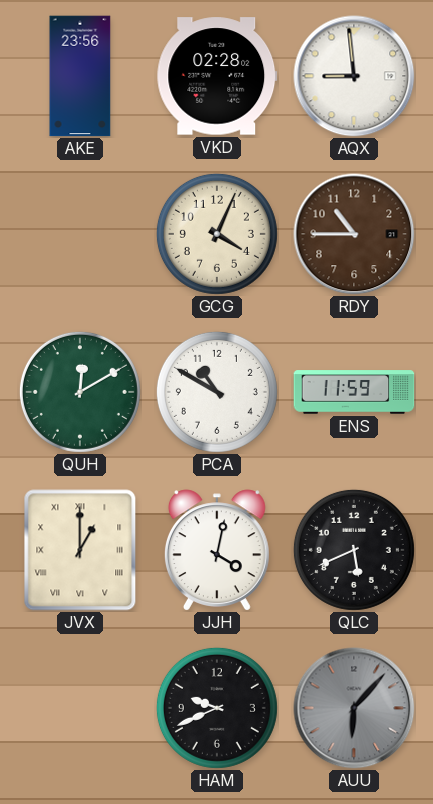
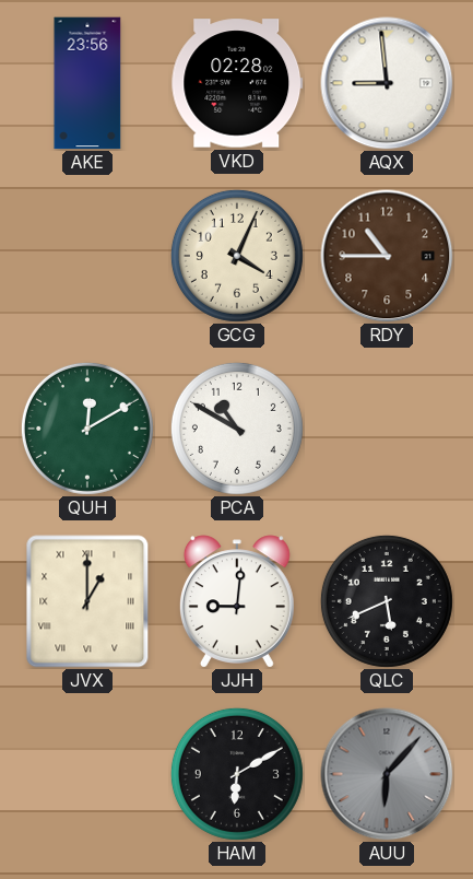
ENS: 11:59 -> none (354, 392)
JJH: 4:02 -> 9:01 (237, 601)
HAM: 9:41 -> 6:10 (237, 774)
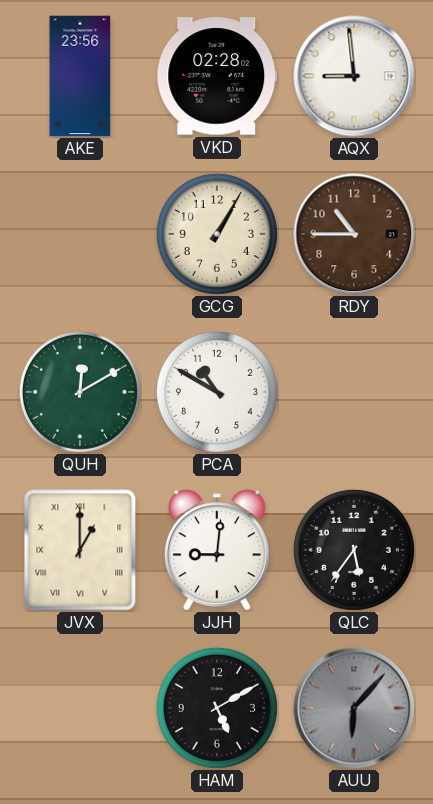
GCG: 4:04 -> 1:05 (217, 234)
QLC: 5:41 -> 5:36 (354, 550)
HAM: 6:10 -> 5:10 (217, 708)
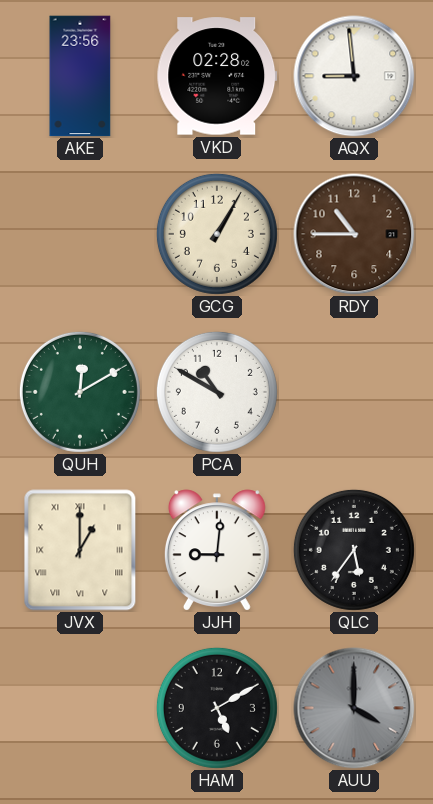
AUU: 6:07 -> 4:00 (354, 708)
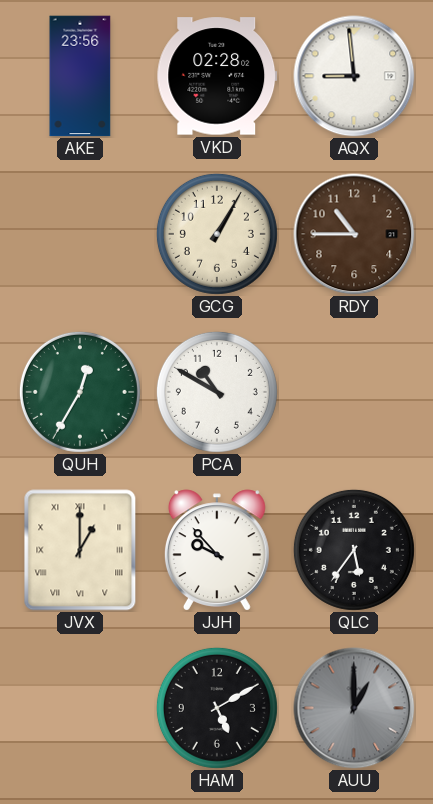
QUH: 12:10 -> 12:35 (80, 392)
JJH: 9:01 -> 9:53 (217, 550)
AUU: 4:00 -> 1:00 (354, 708)
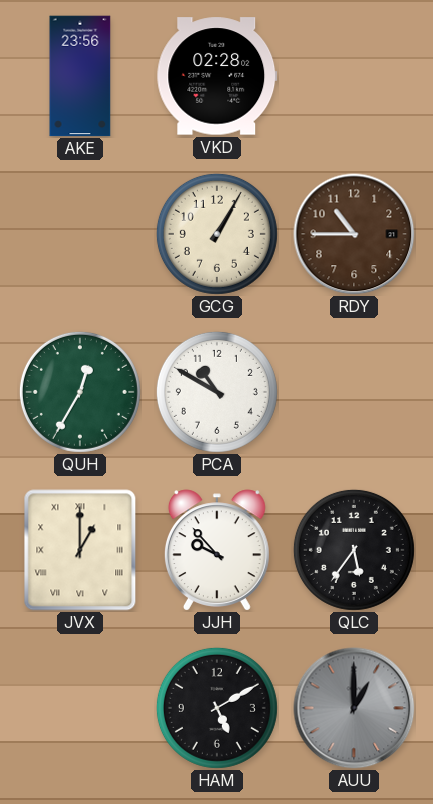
AQX: 8:59 -> none (354, 76)
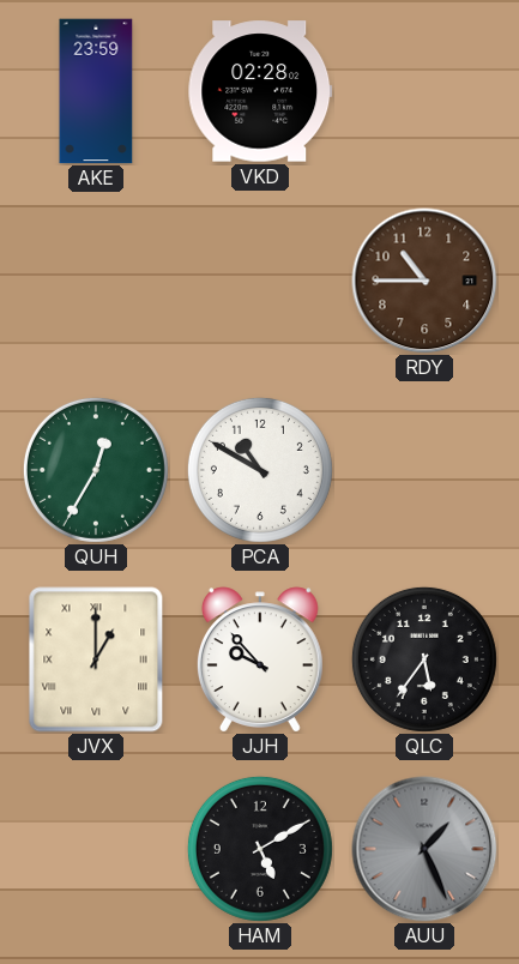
AKE: 23:56 -> 23:59 (96, 91)
GCG: 1:05 -> none (217, 234)
AUU: 1:00 -> 1:26 (424, 849)
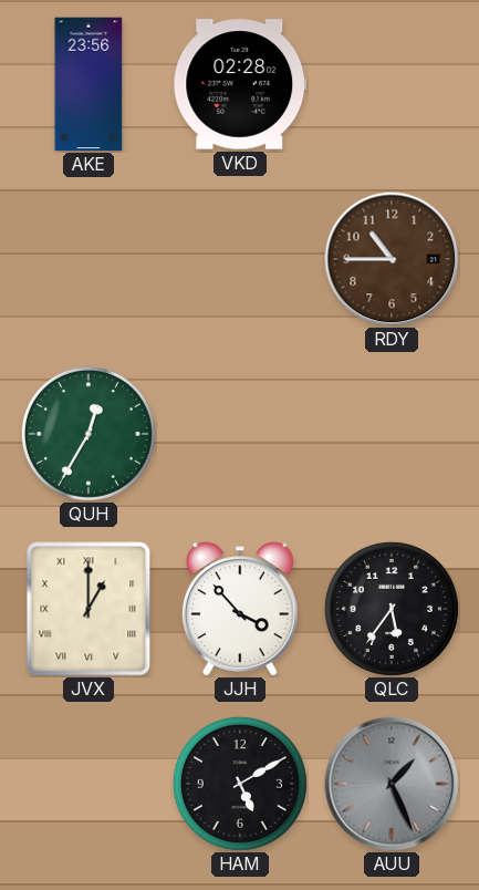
AKE: 23:59 -> 23:56 (88, 84)
PCA: 10:50 -> none (260, 470)
JJH: 9:53 -> 3:53 (240, 609)
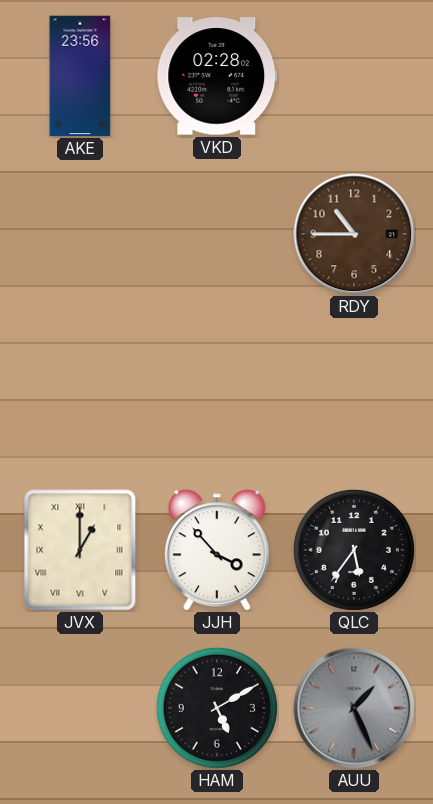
QUH: 12:35 -> none (88, 434)
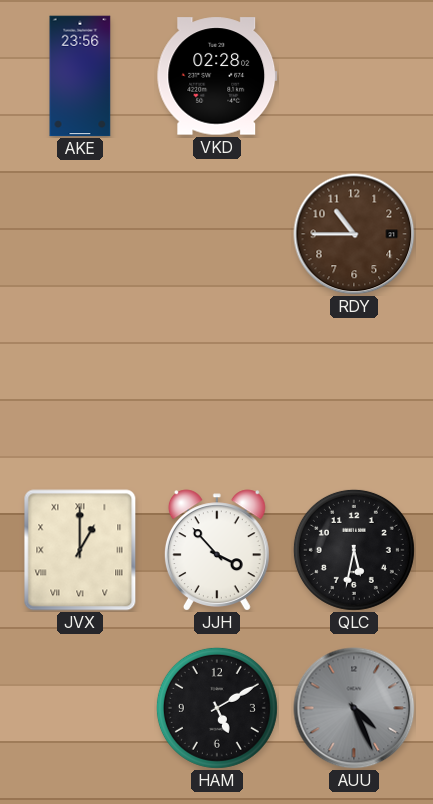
QLC: 5:36 -> 5:32 (354, 550)
AUU: 1:26 -> 4:26 (354, 708)
